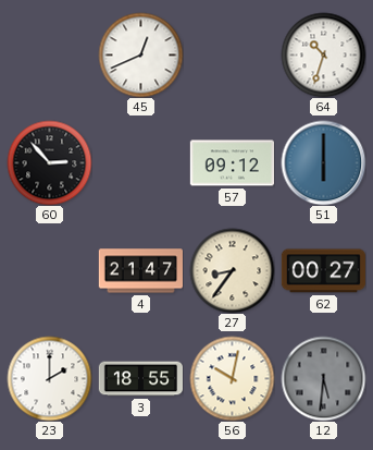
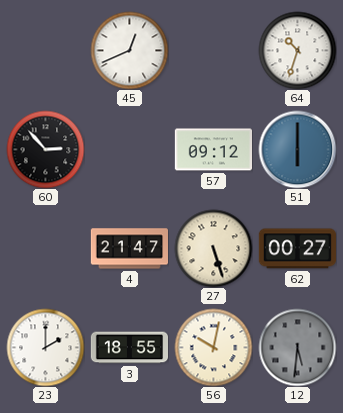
27: 8:36 -> 5:27 (213, 248)
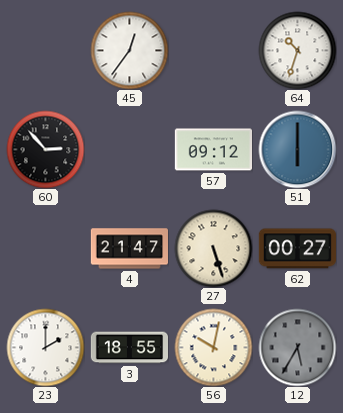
45: 12:41 -> 12:36 (129, 50)
12: 5:31 -> 5:35 (297, 347)
